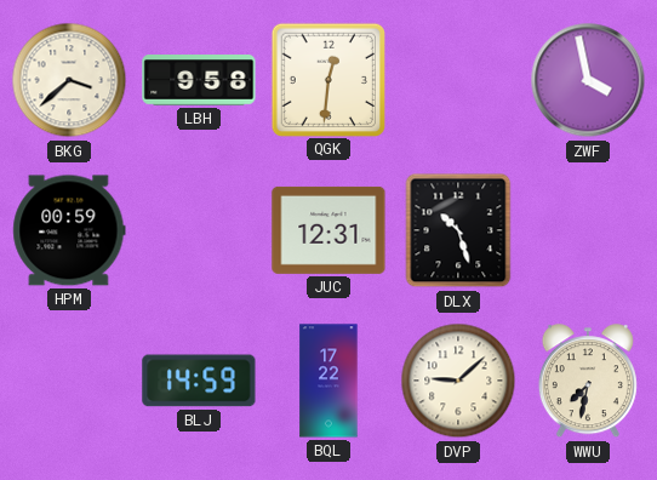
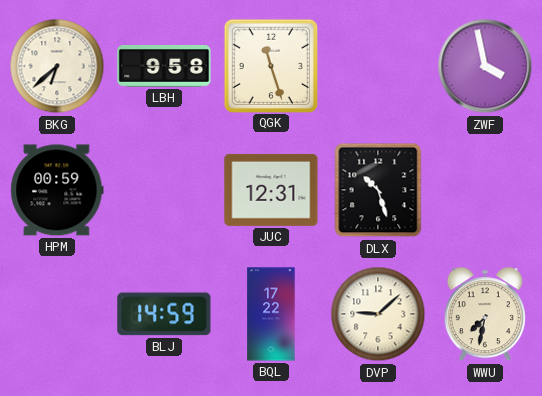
BKG: 3:38 -> 6:38 (57, 66)
QGK: 12:31 -> 11:27 (270, 65)
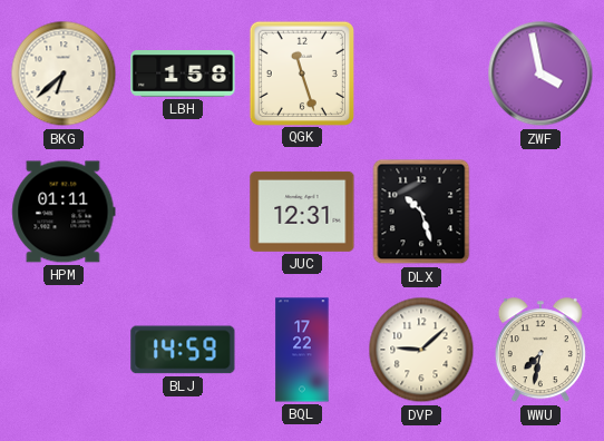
LBH: 9:58 -> 1:58 (183, 73)
HPM: 00:59 -> 01:11 (64, 212)
